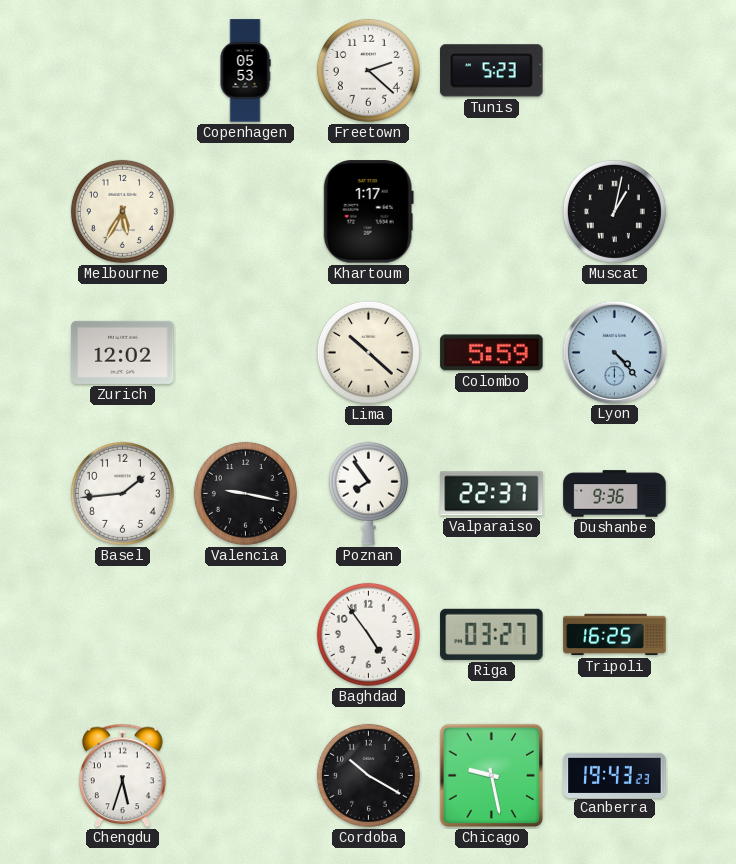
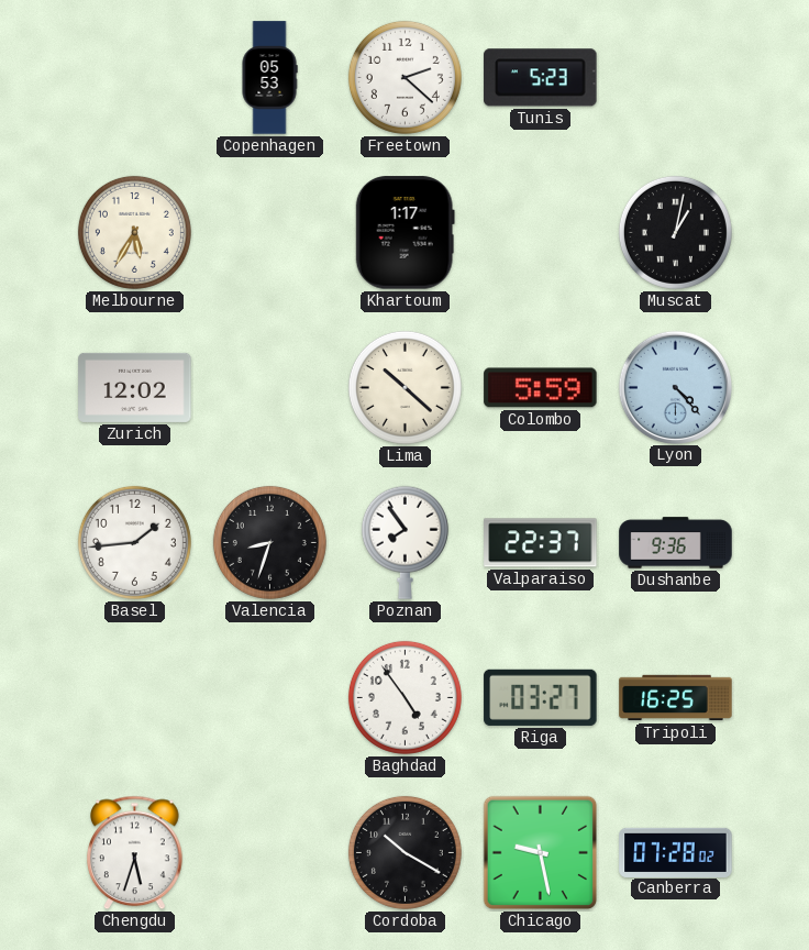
Valencia: 9:17 -> 8:33 (269, 542)
Canberra: 19:43 -> 07:28 (676, 852)
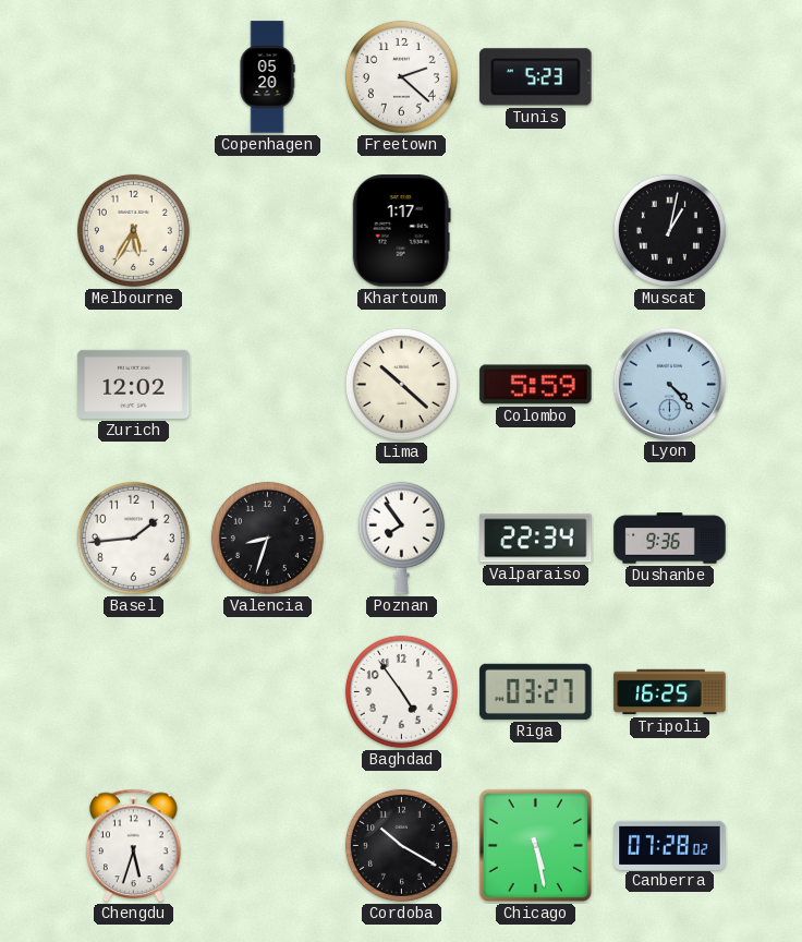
Copenhagen: 05:53 -> 05:20 (267, 77)
Valparaiso: 22:37 -> 22:34 (536, 539)
Chicago: 9:28 -> 5:28 (536, 846)
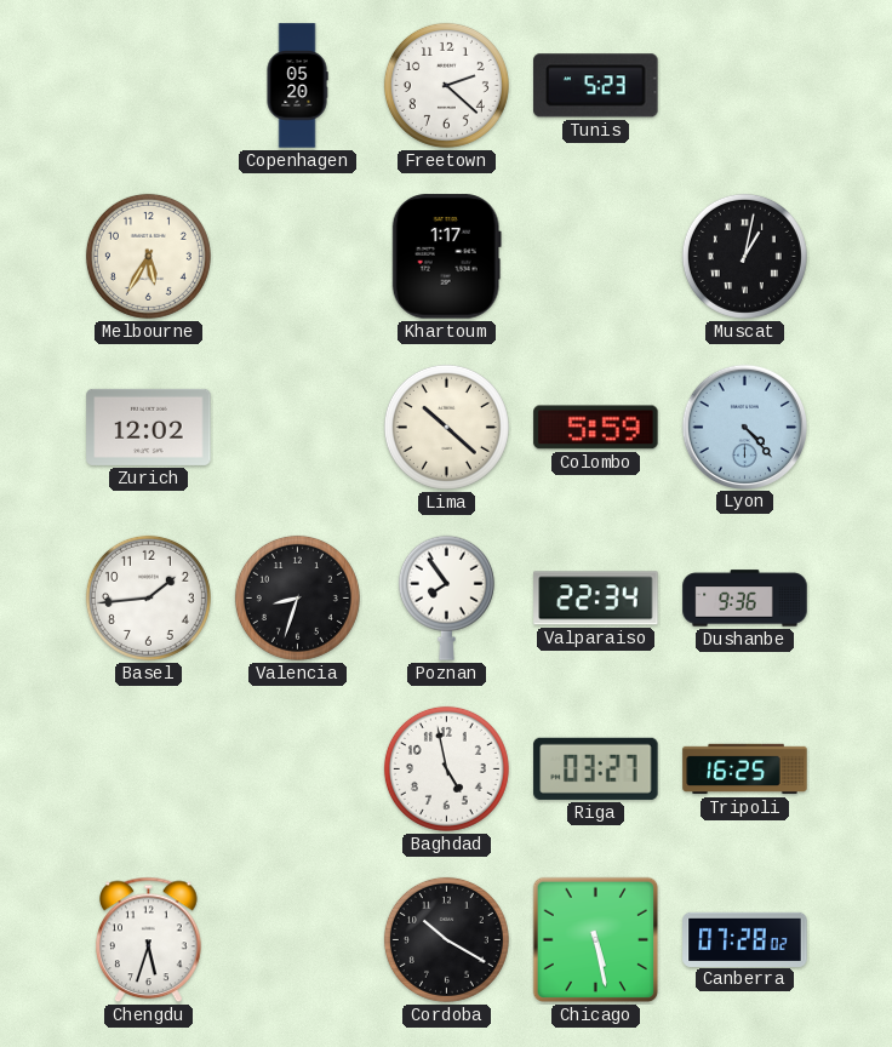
Baghdad: 4:54 -> 4:58 (446, 768)
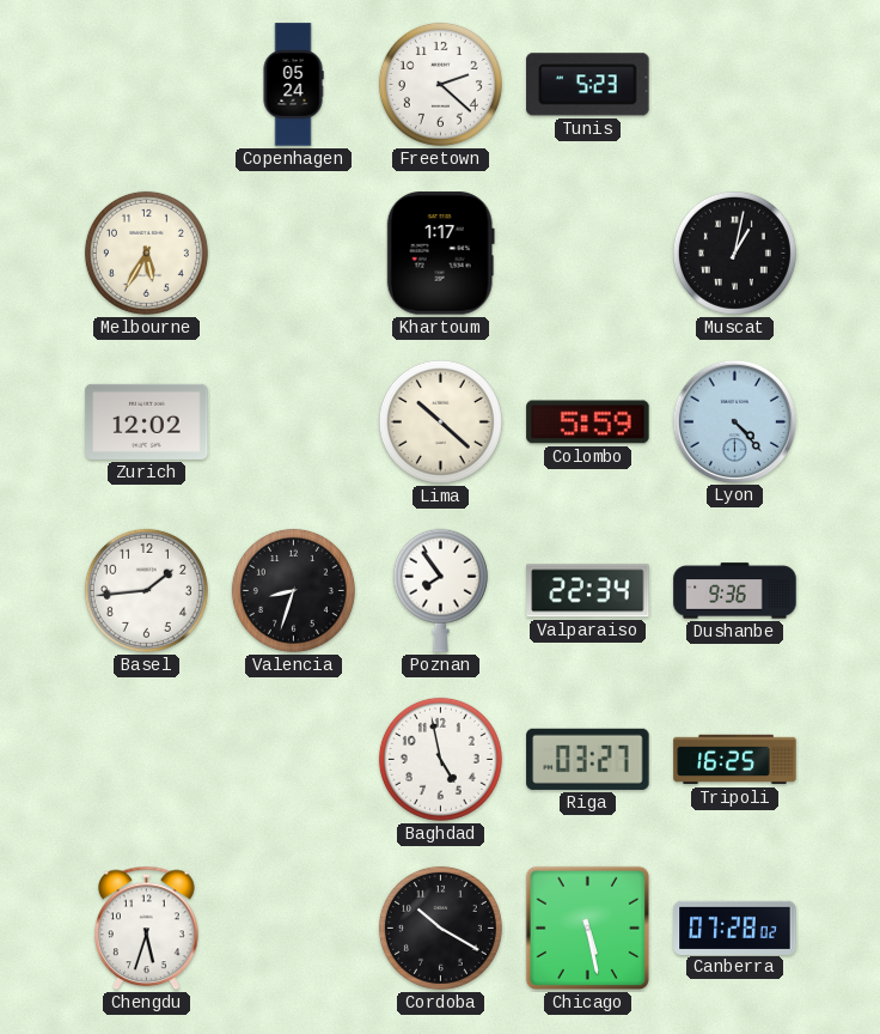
Copenhagen: 05:20 -> 05:24 (293, 85)
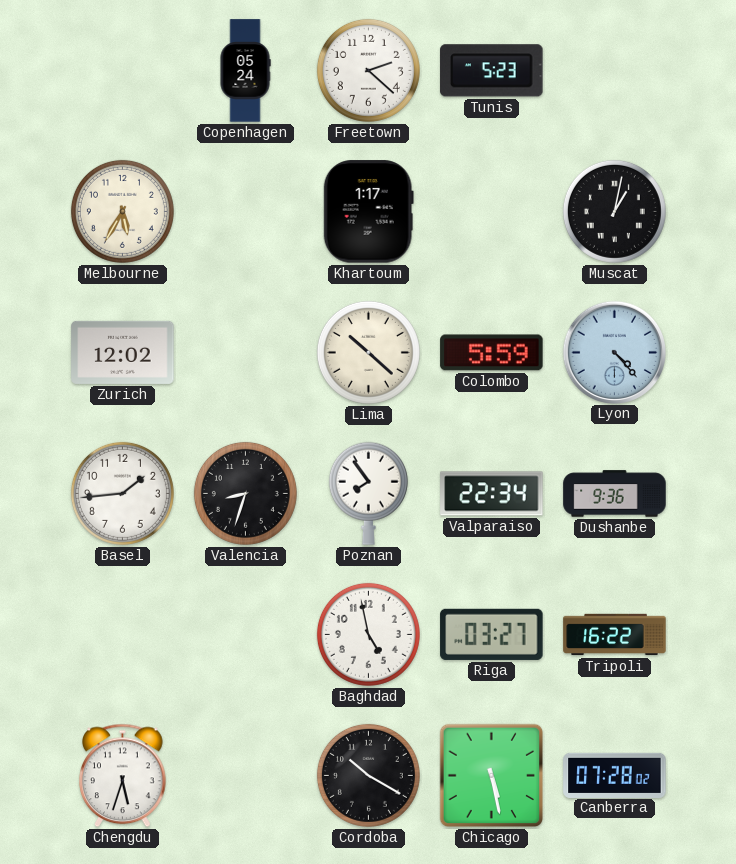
Tripoli: 16:25 -> 16:22 (615, 635)
